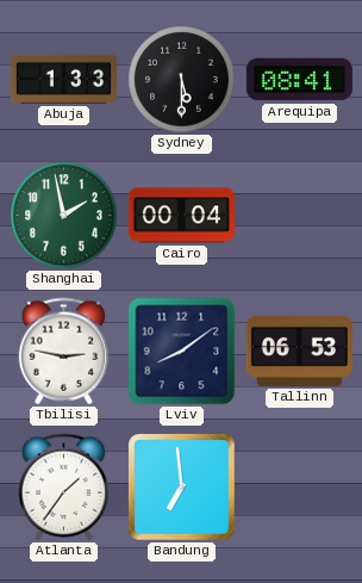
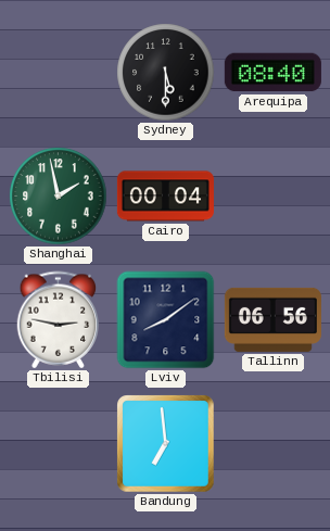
Abuja: 1:33 -> none (63, 79)
Arequipa: 08:41 -> 08:40 (272, 73)
Tallinn: 06:53 -> 06:56 (272, 319)
Atlanta: 1:36 -> none (64, 488)
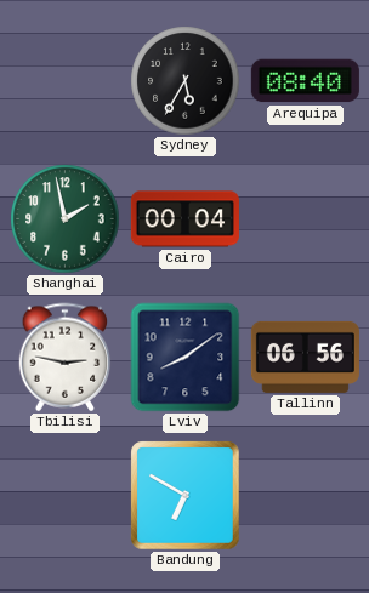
Sydney: 5:30 -> 5:35 (186, 81)
Bandung: 6:59 -> 6:50 (186, 496)
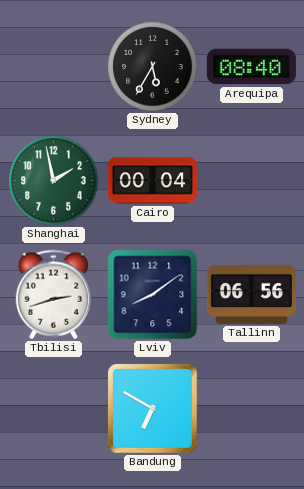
Tbilisi: 2:47 -> 2:42 (54, 295)
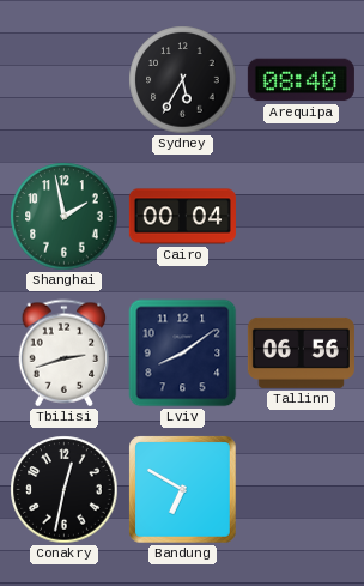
Conakry: none -> 12:32 (65, 490)
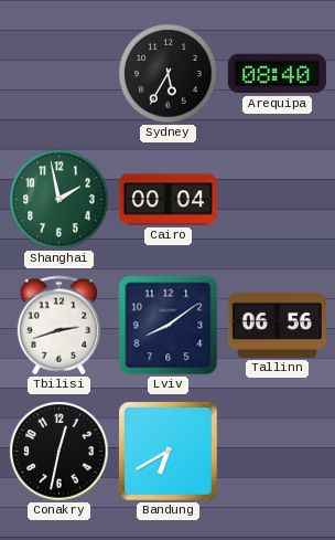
Bandung: 6:50 -> 6:40 (169, 452)
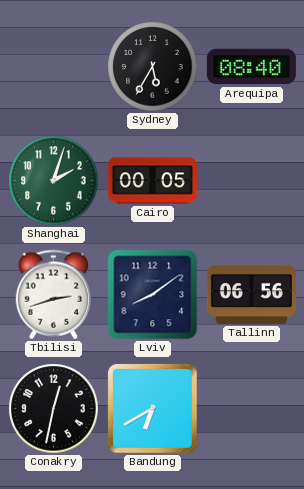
Shanghai: 1:58 -> 2:03 (54, 181)
Cairo: 00:04 -> 00:05 (152, 181)
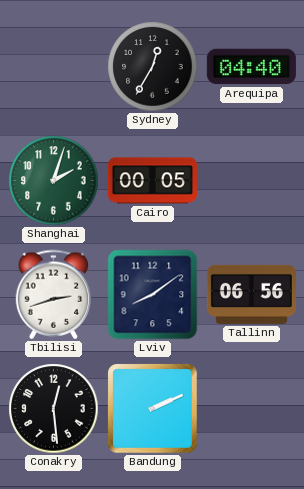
Sydney: 5:35 -> 12:35 (153, 67)
Arequipa: 08:40 -> 04:40 (251, 67)
Conakry: 12:32 -> 12:29 (54, 409)
Bandung: 6:40 -> 2:11 (153, 409)
